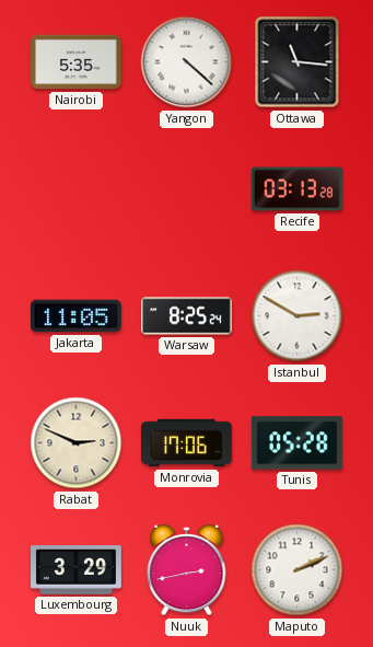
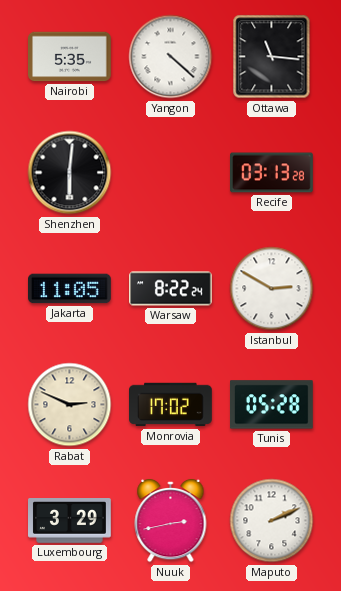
Shenzhen: none -> 6:01 (70, 173)
Warsaw: 8:25 -> 8:22 (171, 289)
Monrovia: 17:06 -> 17:02 (171, 405)
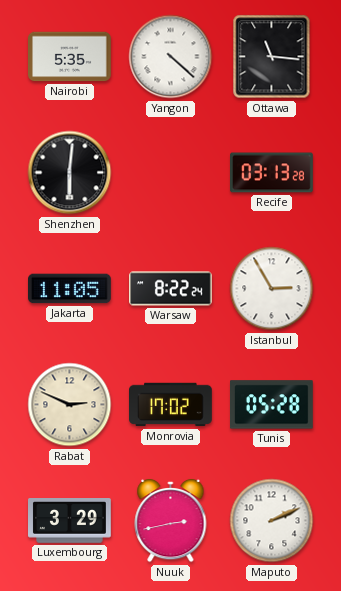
Istanbul: 2:50 -> 2:55 (272, 289)
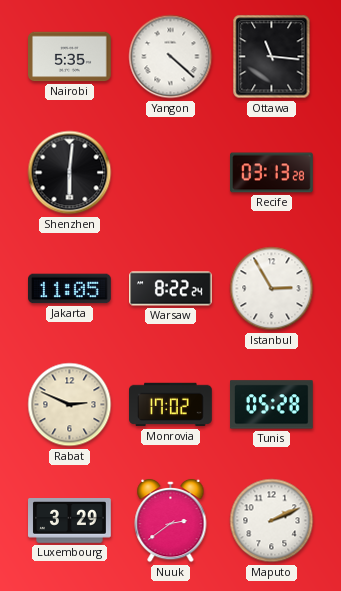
Nuuk: 2:43 -> 2:39 (171, 521)
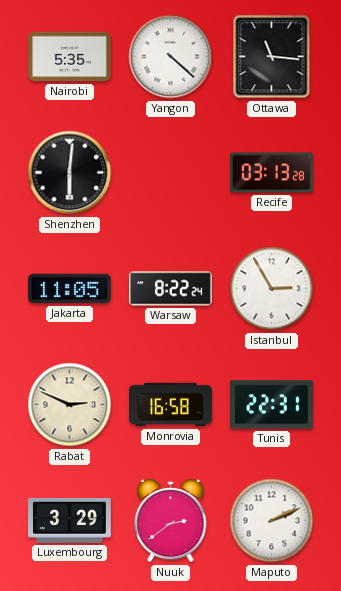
Monrovia: 17:02 -> 16:58 (171, 405)
Tunis: 05:28 -> 22:31 (272, 405)
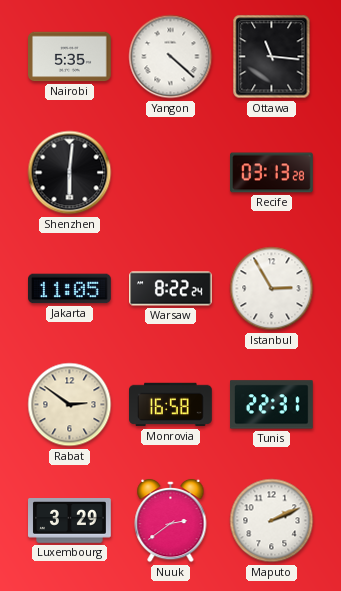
Rabat: 2:49 -> 2:51 (70, 405)
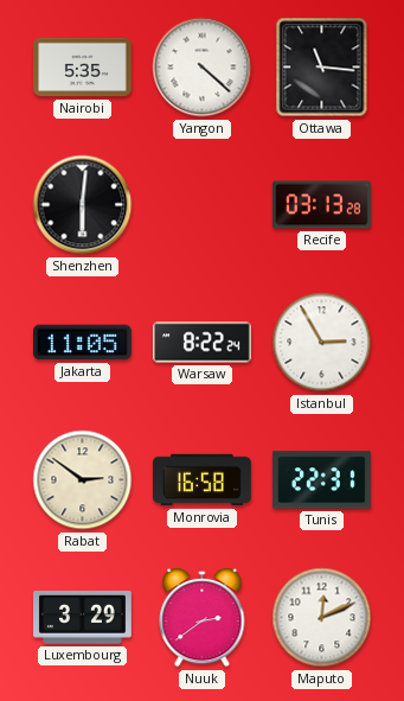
Maputo: 2:11 -> 12:11 (322, 618)
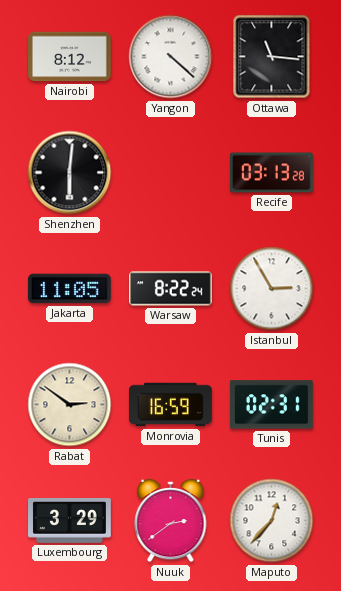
Nairobi: 5:35 -> 8:12 (70, 57)
Monrovia: 16:58 -> 16:59 (171, 405)
Tunis: 22:31 -> 02:31 (272, 405)
Maputo: 12:11 -> 12:37 (272, 521)
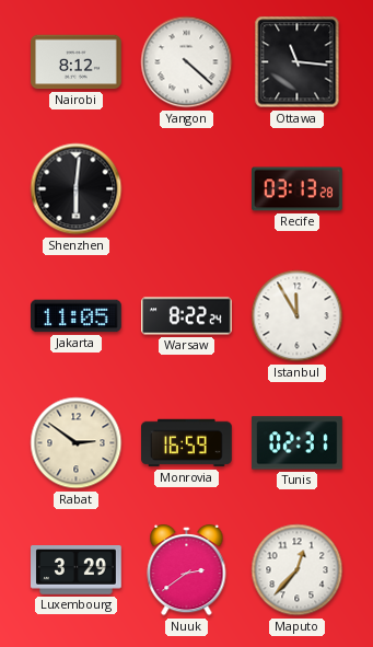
Istanbul: 2:55 -> 11:55 (298, 316)
